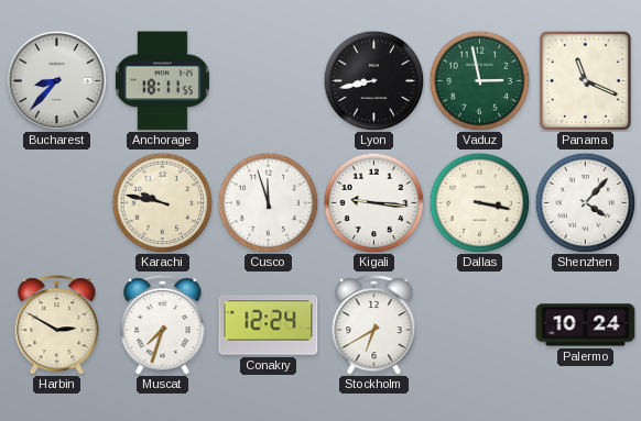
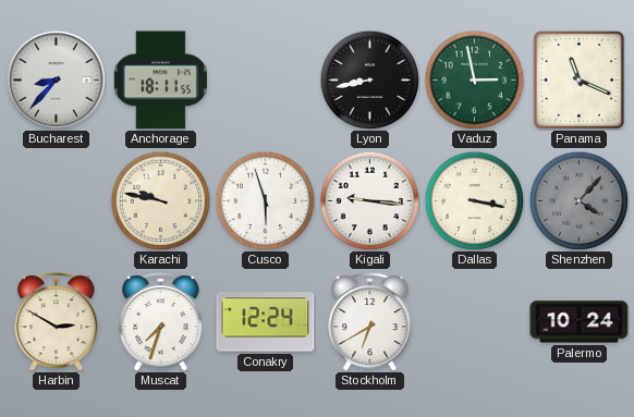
Cusco: 11:57 -> 5:57 (265, 200)
Shenzhen dial: white -> grey (578, 200)
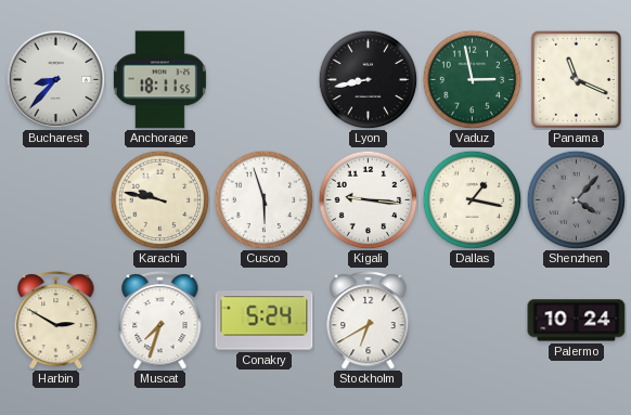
Dallas: 3:17 -> 1:17 (472, 199)
Conakry: 12:24 -> 5:24 (265, 321)
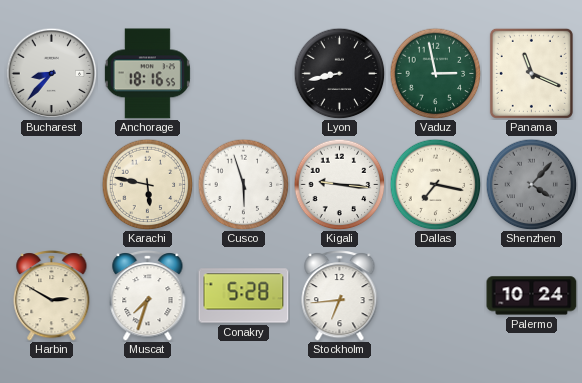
Anchorage: 18:11 -> 18:16 (147, 74)
Karachi: 9:47 -> 5:47 (147, 184)
Dallas: 1:17 -> 7:17 (435, 184)
Conakry: 5:24 -> 5:28 (244, 296)
Stockholm: 6:40 -> 6:44 (340, 296)
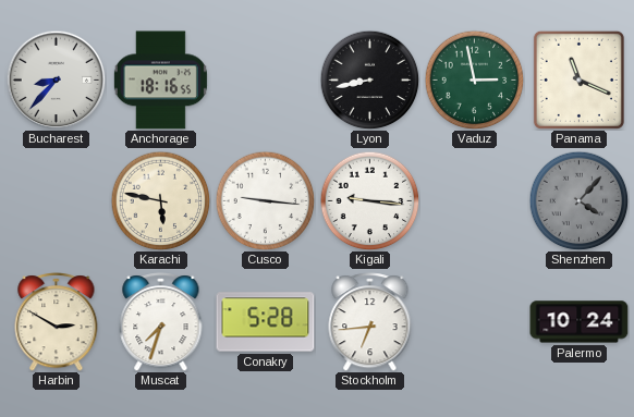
Cusco: 5:57 -> 9:16 (265, 200)
Dallas: 7:17 -> none (435, 184)
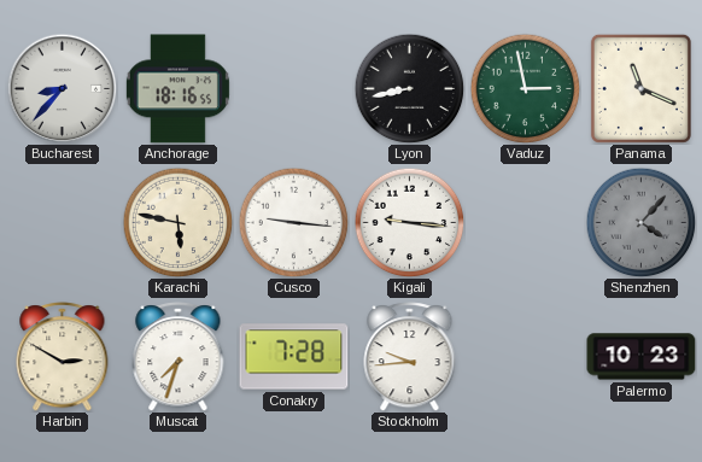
Conakry: 5:28 -> 7:28 (294, 357)
Stockholm: 6:44 -> 9:44 (410, 357)
Palermo: 10:24 -> 10:23 (642, 357)
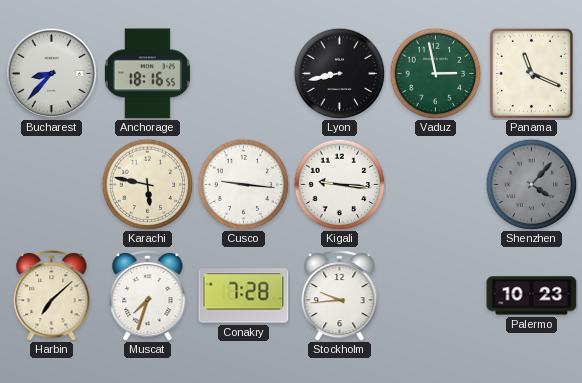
Harbin: 2:50 -> 7:08 (52, 296)
